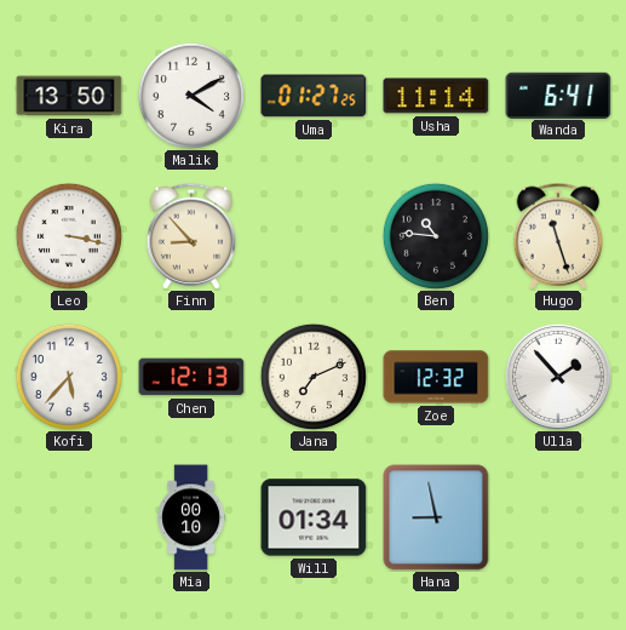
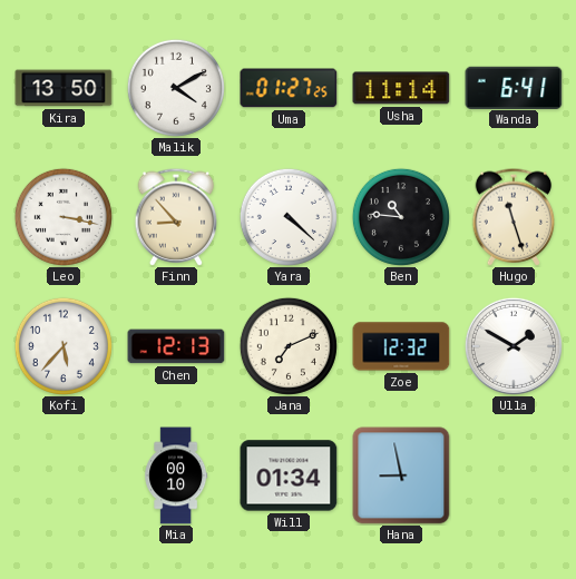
Yara: none -> 4:22 (289, 217)
Ulla: 1:53 -> 1:50 (514, 346)
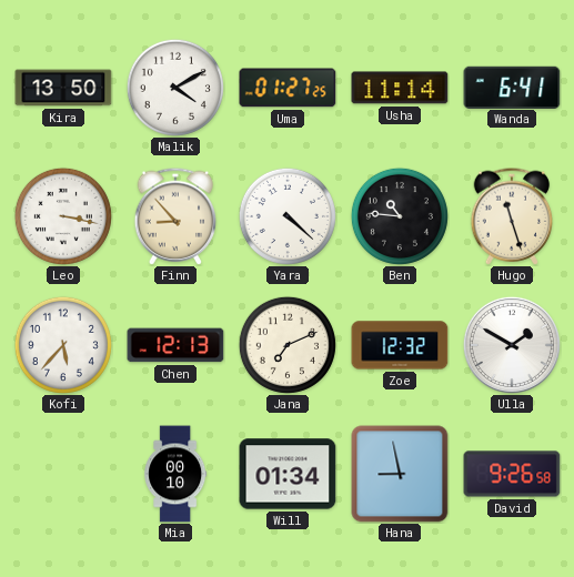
David: none -> 9:26 (512, 474)
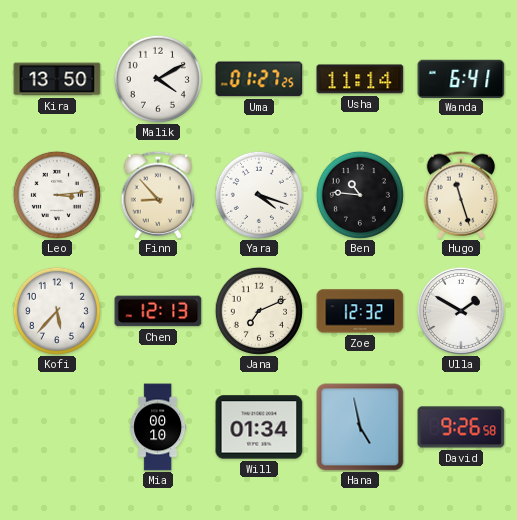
Leo: 3:17 -> 3:14 (57, 195)
Yara: 4:22 -> 4:18 (259, 195)
Hana: 8:58 -> 4:58 (360, 427)
